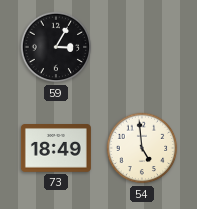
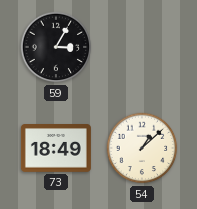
54: 4:59 -> 1:08 (142, 148)
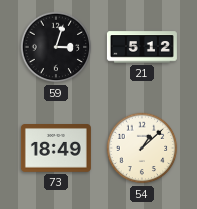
59: 3:05 -> 3:03 (56, 47)
21: none -> 5:12 (142, 47)
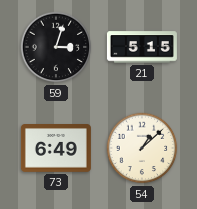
21: 5:12 -> 5:15 (142, 47)
73: 18:49 -> 6:49 (56, 149)
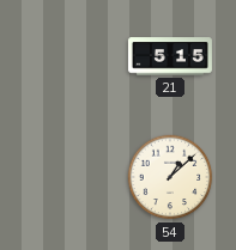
59: 3:03 -> none (56, 47)
73: 6:49 -> none (56, 149)
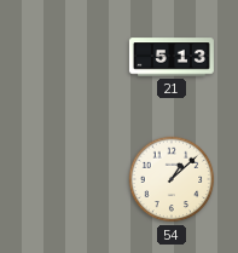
21: 5:15 -> 5:13 (172, 57)
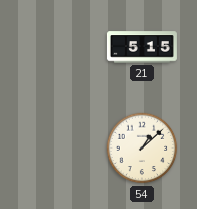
21: 5:13 -> 5:15 (142, 47)
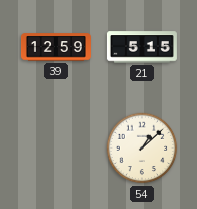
39: none -> 12:59 (56, 47)
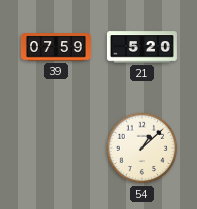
39: 12:59 -> 07:59 (56, 47)
21: 5:15 -> 5:20 (142, 47)
